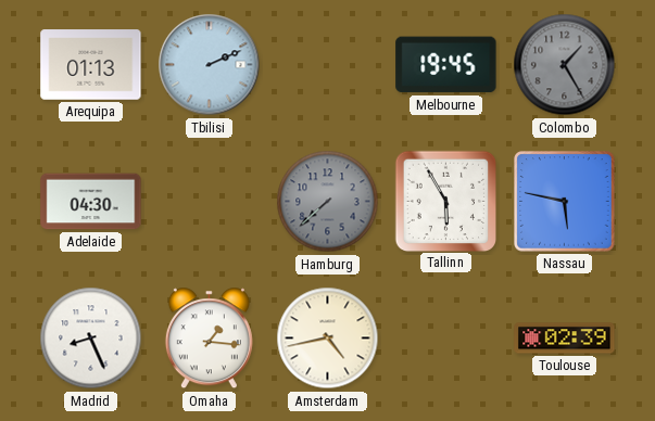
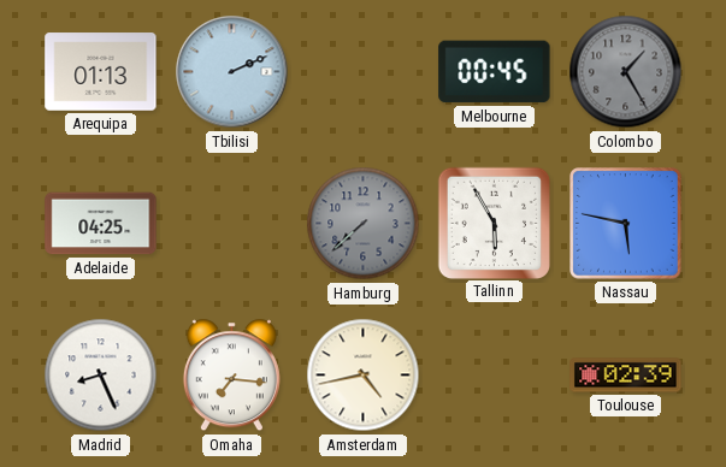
Melbourne: 19:45 -> 00:45 (495, 72)
Adelaide: 04:30 -> 04:25 (101, 224)
Omaha: 1:16 -> 7:16 (231, 376)
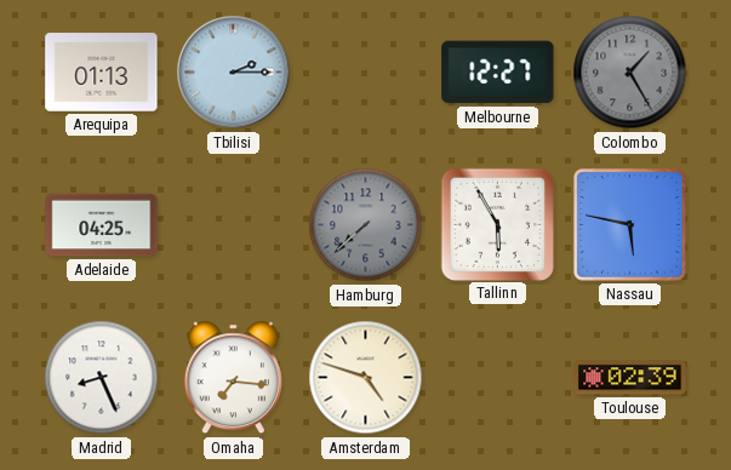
Tbilisi: 2:11 -> 2:15 (234, 73)
Melbourne: 00:45 -> 12:27 (498, 73)
Amsterdam: 4:43 -> 4:48 (366, 378)
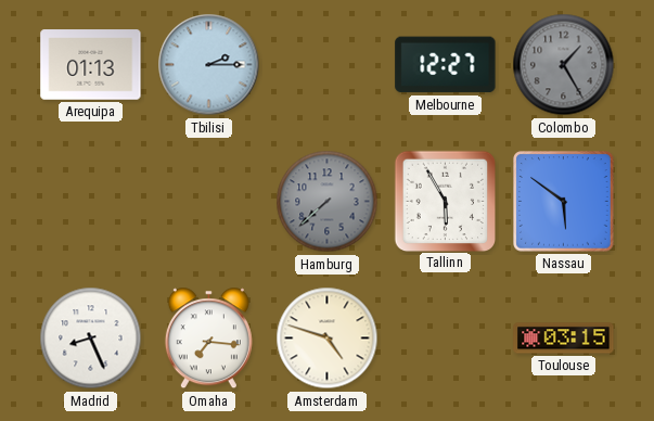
Adelaide: 04:25 -> none (102, 225)
Nassau: 5:47 -> 5:51 (564, 202)
Toulouse: 02:39 -> 03:15 (564, 339)
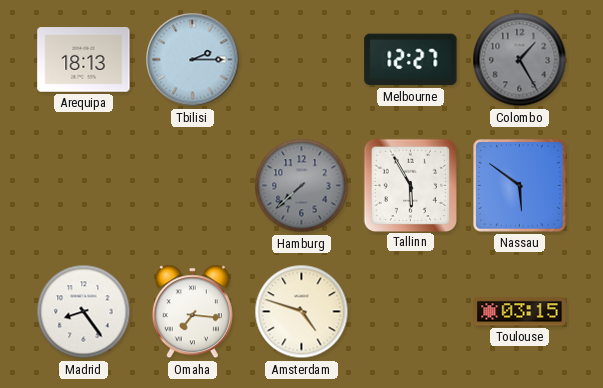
Arequipa: 01:13 -> 18:13 (84, 60)
Madrid: 8:26 -> 8:24 (84, 312)
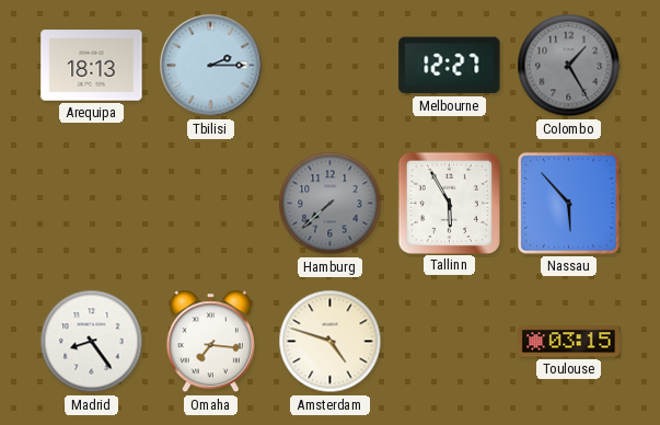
Nassau: 5:51 -> 5:53 (569, 204)
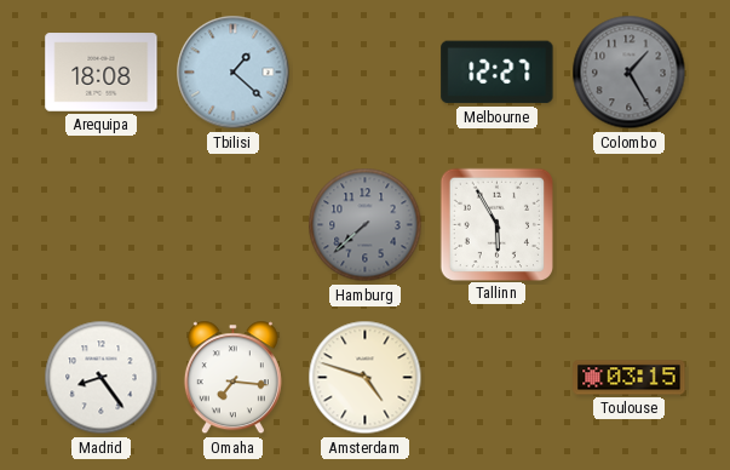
Arequipa: 18:13 -> 18:08 (102, 73)
Tbilisi: 2:15 -> 1:22 (234, 73)
Nassau: 5:53 -> none (569, 204)
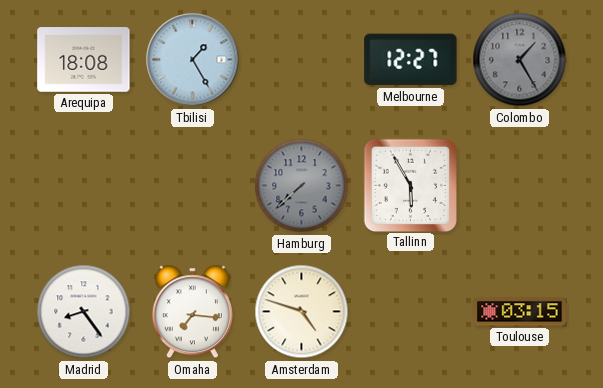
Tbilisi: 1:22 -> 1:25 (193, 60)
